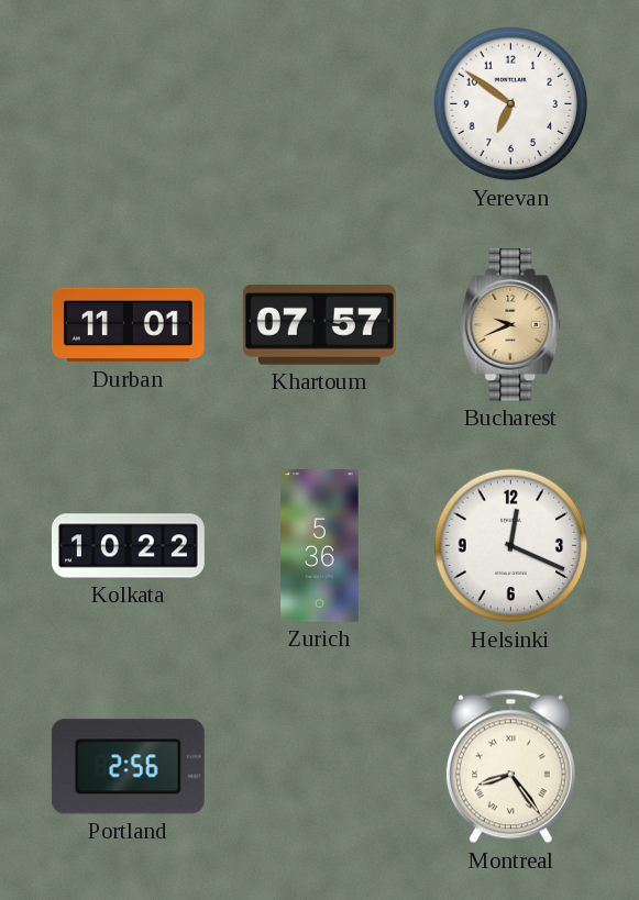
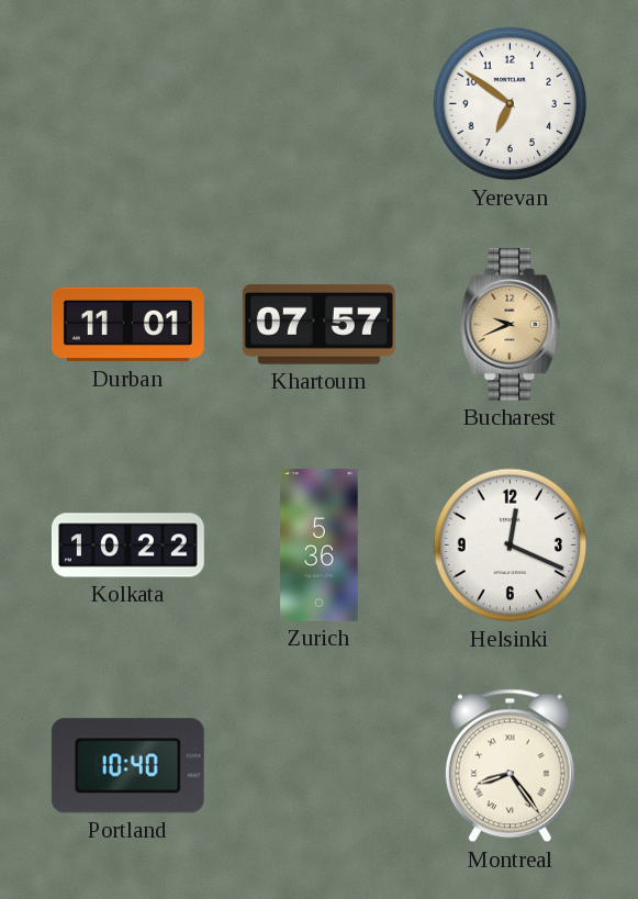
Portland: 2:56 -> 10:40 (127, 766)
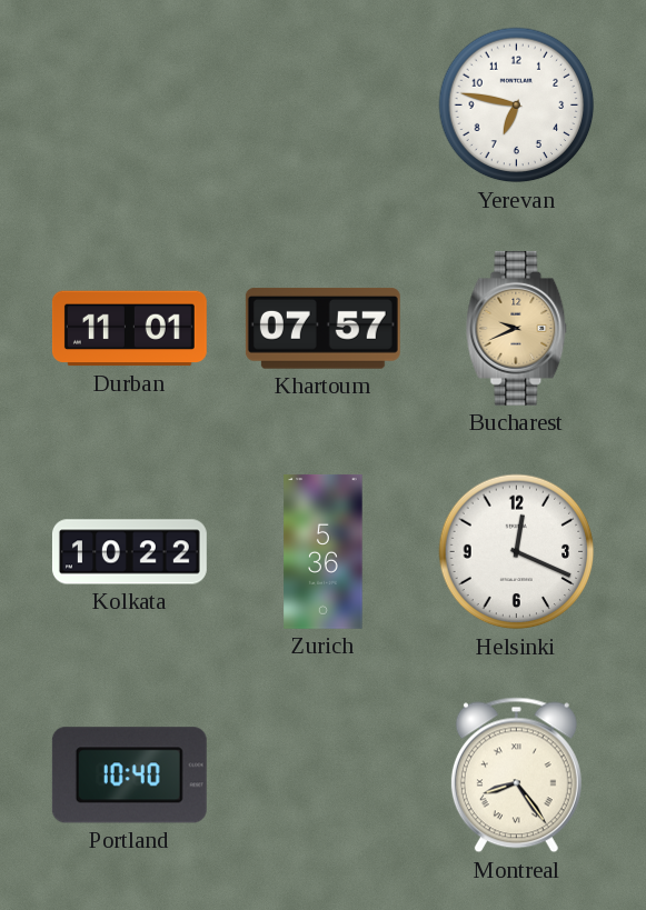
Yerevan: 6:51 -> 6:47 (517, 106)
